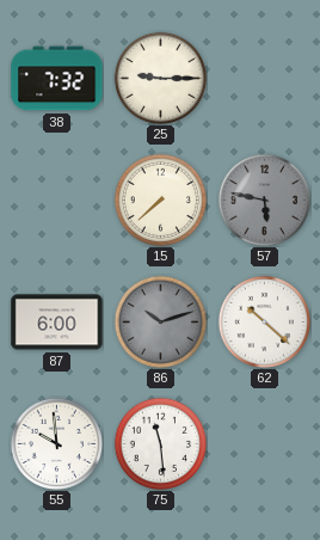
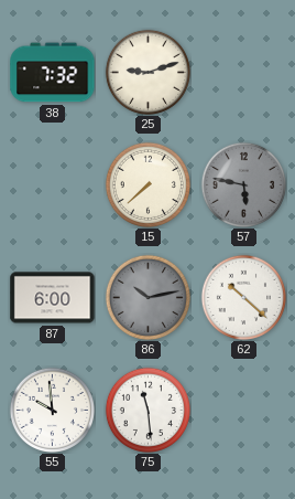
25: 9:15 -> 9:12 (147, 72)
86: 10:12 -> 10:13 (147, 297)
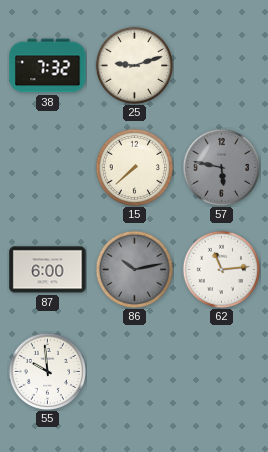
62: 10:22 -> 11:14 (221, 269)
75: 11:29 -> none (147, 410)
